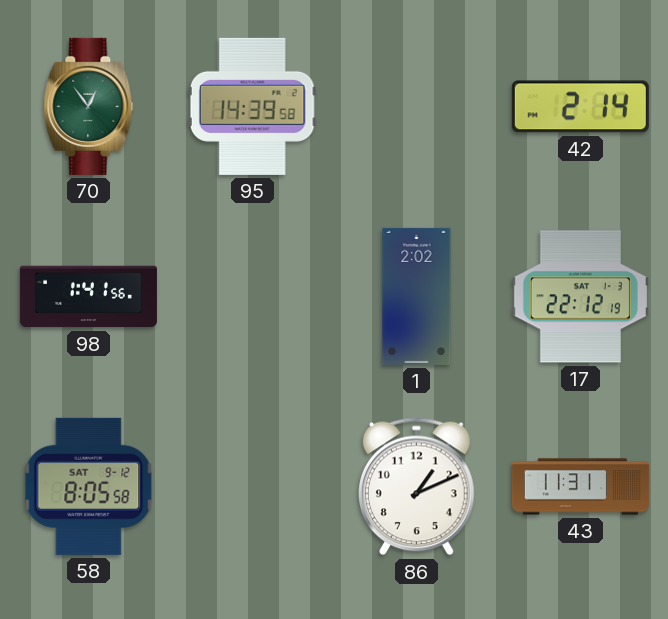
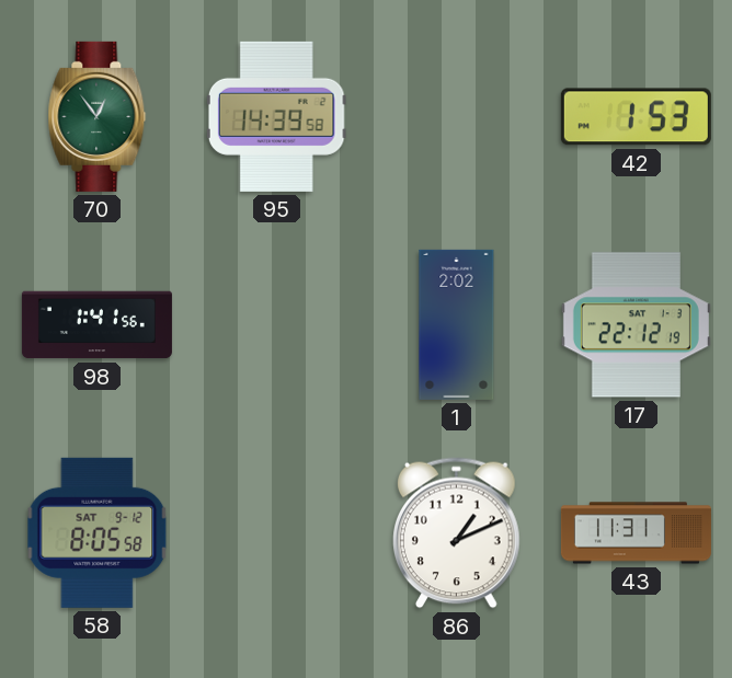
42: 2:14 -> 1:53 (636, 117)
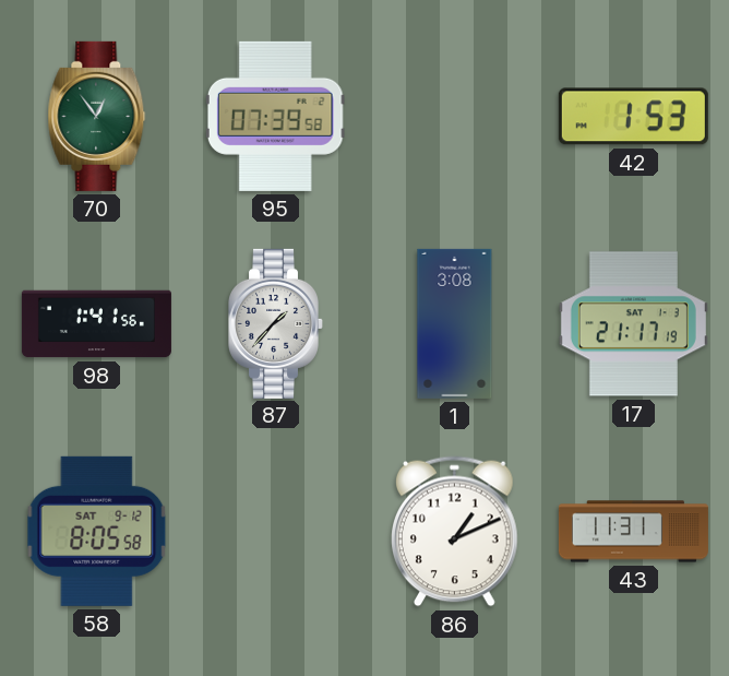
95: 14:39 -> 07:39 (275, 116)
87: none -> 1:37 (276, 323)
1: 2:02 -> 3:08 (455, 323)
17: 22:12 -> 21:17 (633, 324)
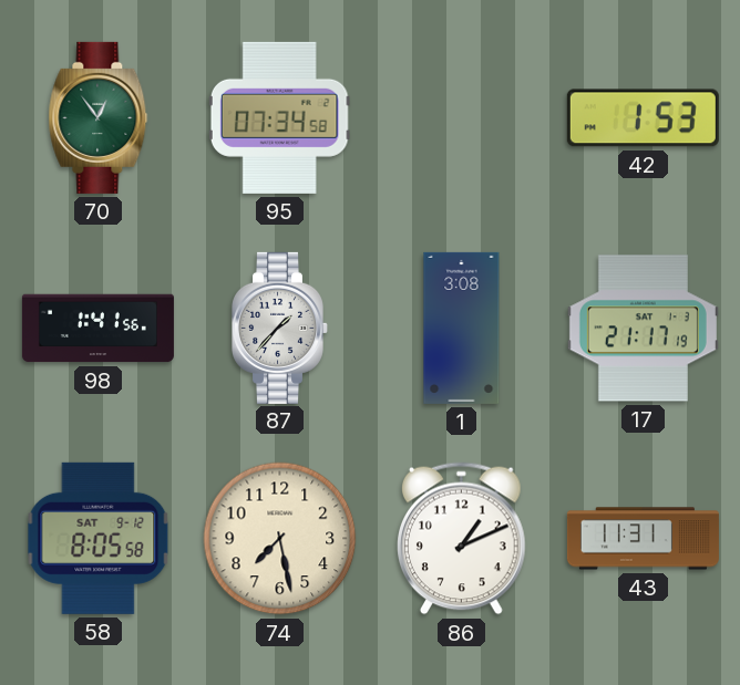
95: 07:39 -> 07:34 (279, 117)
74: none -> 7:28 (280, 539)
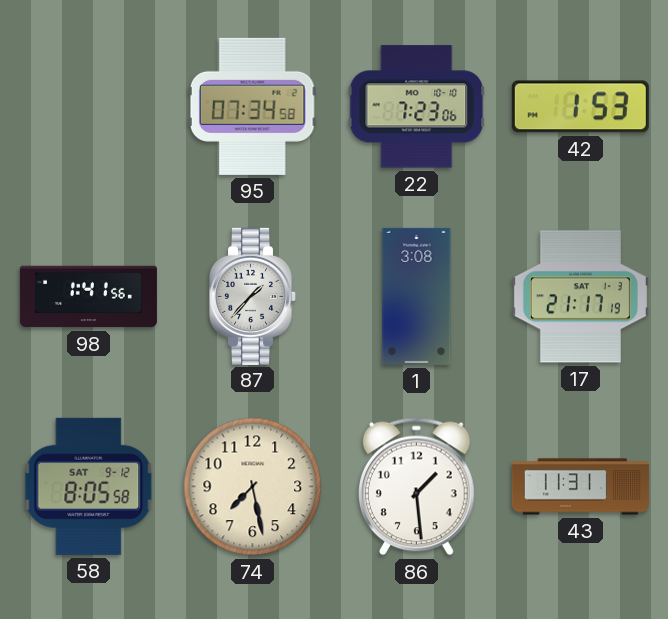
70: 12:54 -> none (99, 117)
22: none -> 7:23 (417, 107)
86: 1:11 -> 1:29 (417, 487)
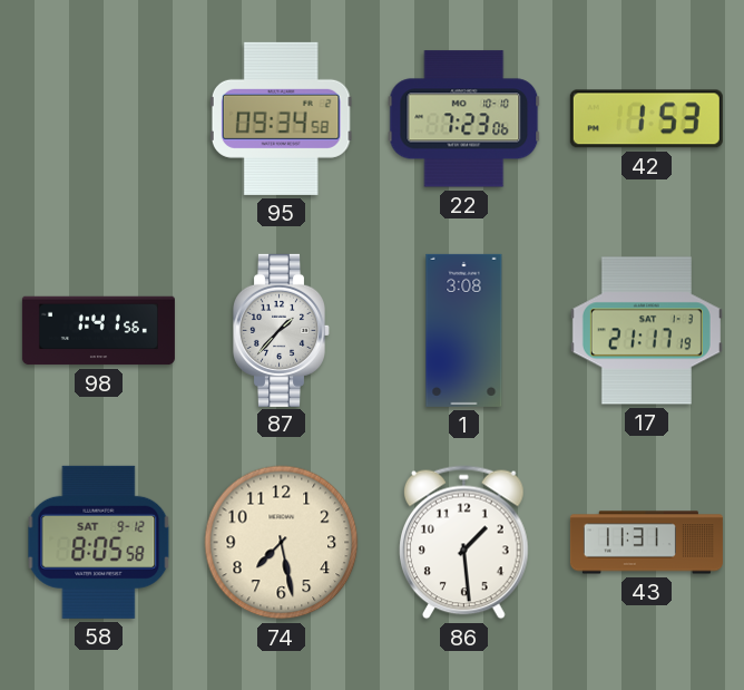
95: 07:34 -> 09:34 (281, 118)
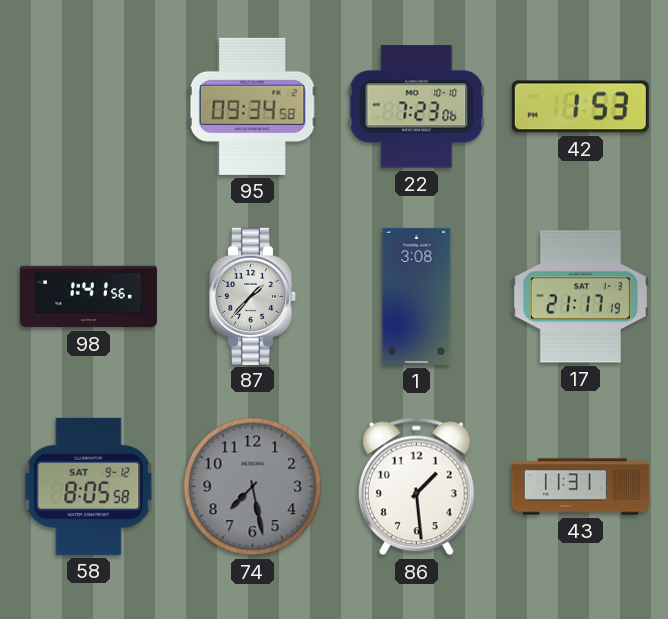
74 dial: cream -> grey (253, 487)
